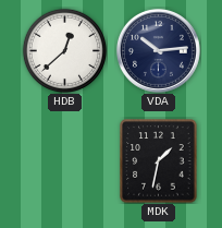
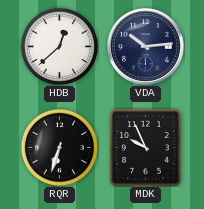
RQR: none -> 6:33 (59, 147)
MDK: 1:32 -> 9:56 (146, 148)
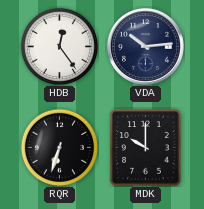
HDB: 12:38 -> 12:24 (59, 46)
MDK: 9:56 -> 10:00 (146, 148)
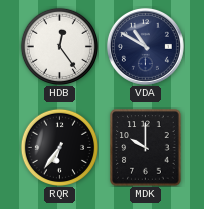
VDA: 10:14 -> 10:50 (145, 46)
RQR: 6:33 -> 6:36 (59, 147)
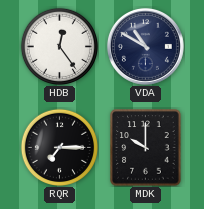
RQR: 6:36 -> 7:15 (59, 147)
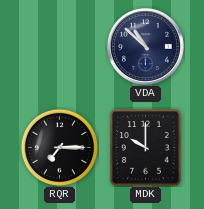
HDB: 12:24 -> none (59, 46)
VDA: 10:50 -> 10:52 (145, 46)
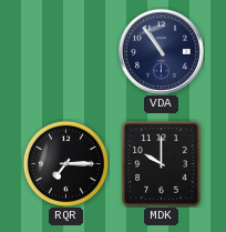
VDA: 10:52 -> 10:54 (161, 51)
